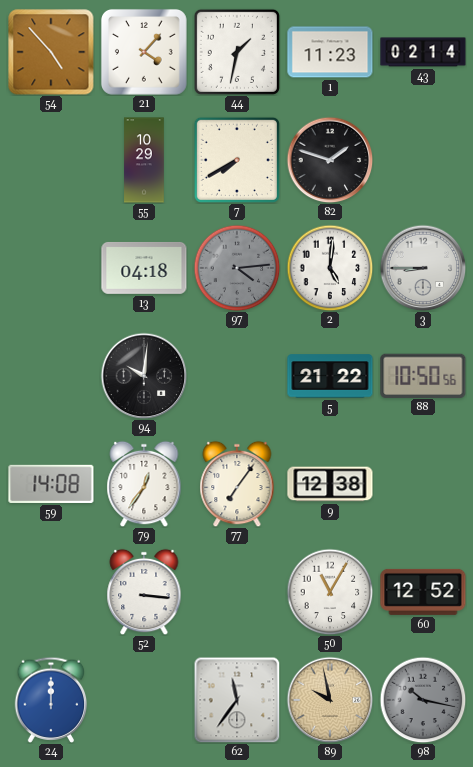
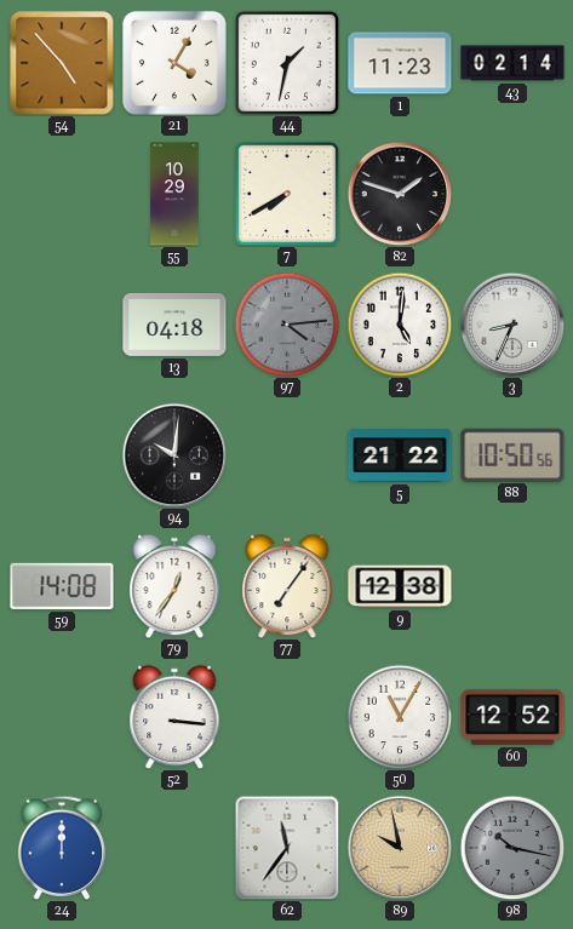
21: 4:07 -> 4:05 (174, 63)
3: 8:45 -> 8:34 (512, 325)
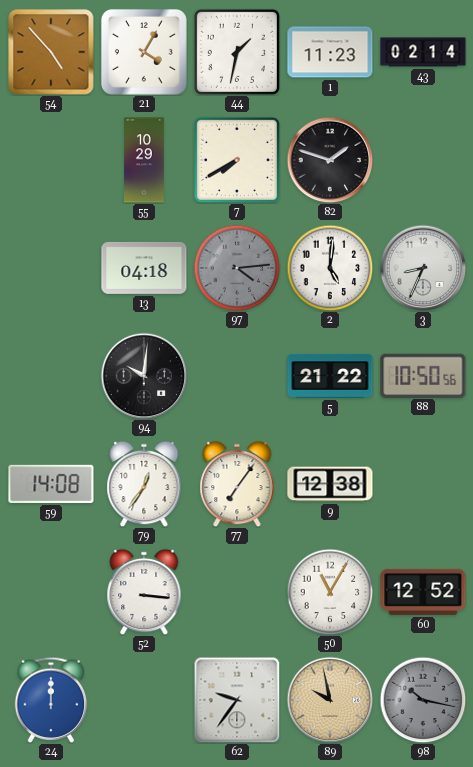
62: 11:36 -> 9:36 (237, 700)
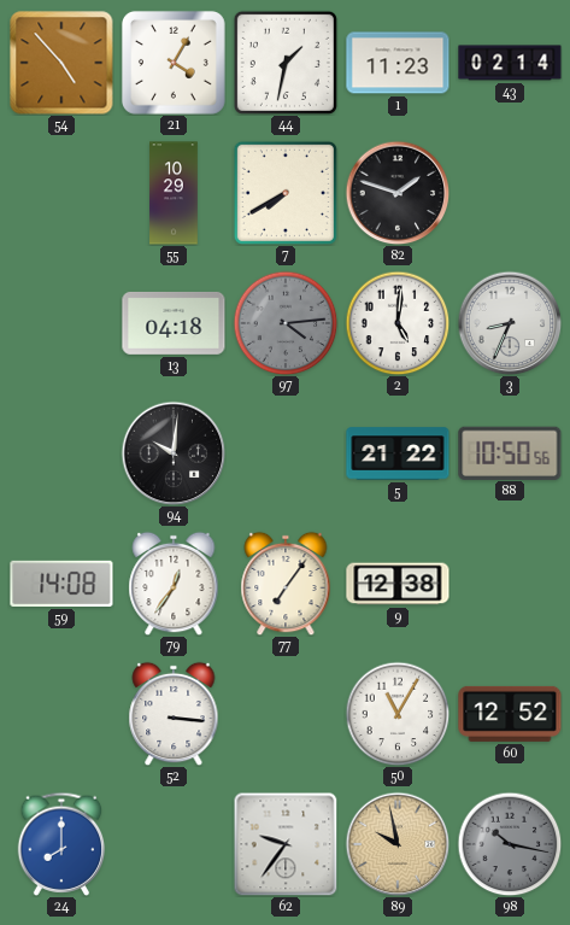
24: 12:00 -> 8:00 (61, 844)
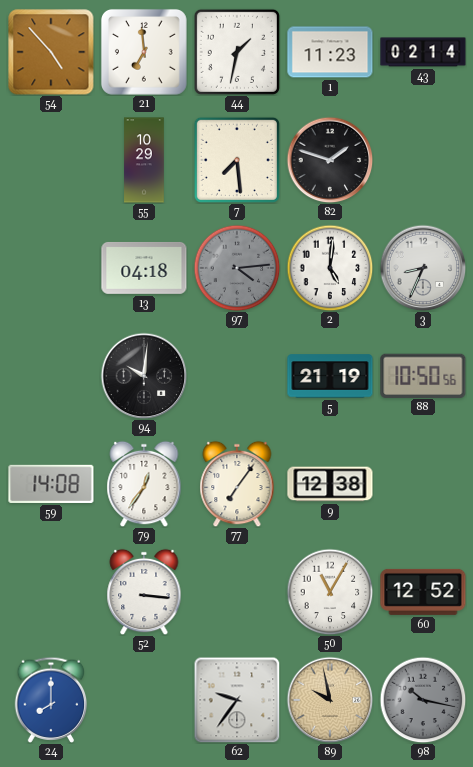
21: 4:05 -> 6:59 (144, 52)
7: 7:40 -> 7:29 (237, 160)
5: 21:22 -> 21:19 (330, 376)
